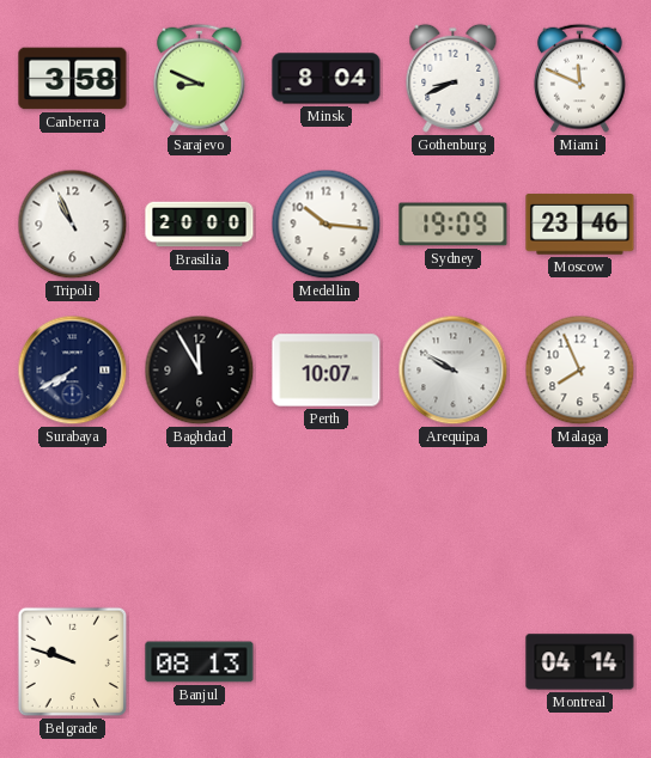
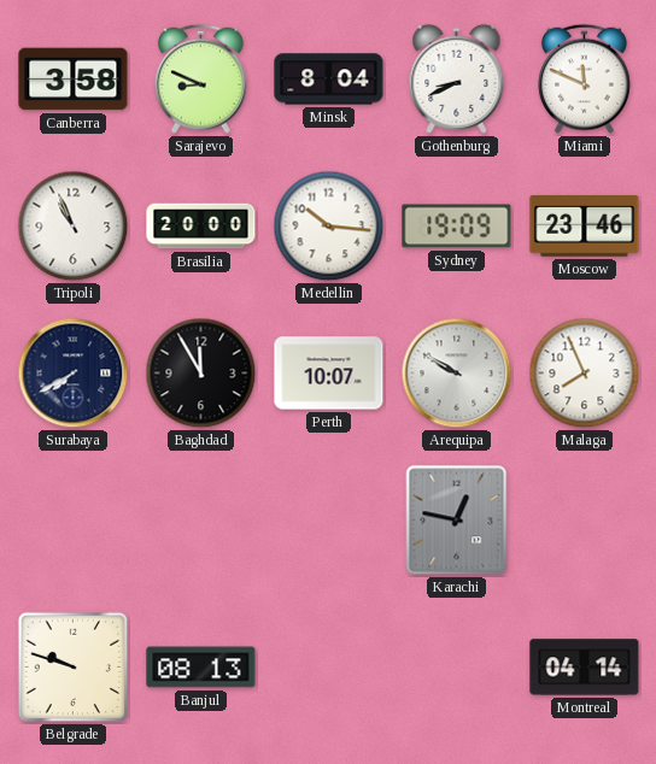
Karachi: none -> 12:47 (457, 521)
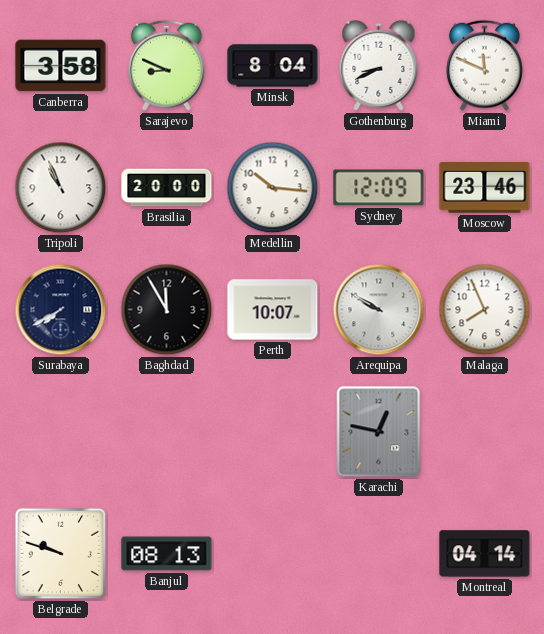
Sydney: 19:09 -> 12:09 (379, 188)
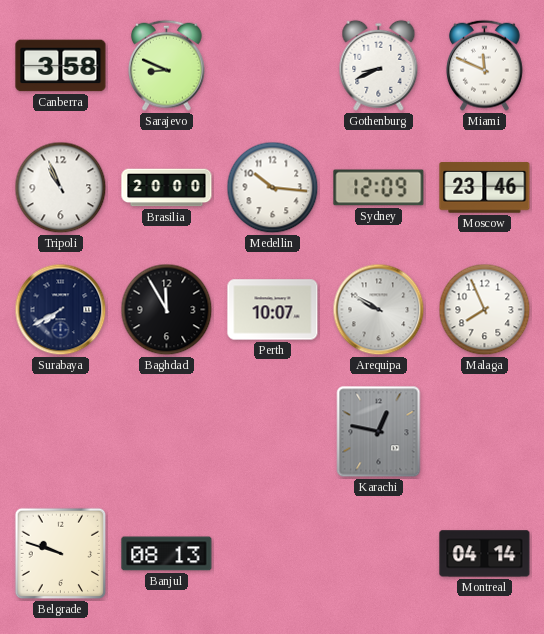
Minsk: 8:04 -> none (273, 66)
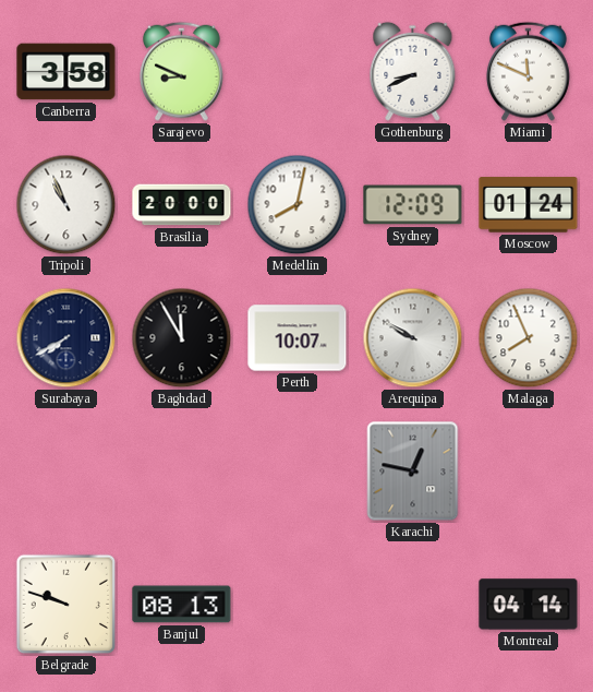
Medellin: 10:16 -> 8:02 (298, 205)
Moscow: 23:46 -> 01:24 (529, 205)
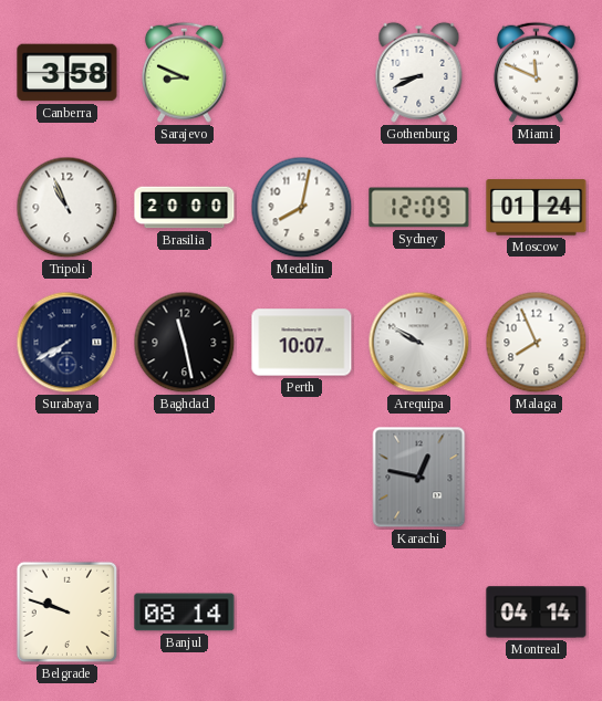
Baghdad: 11:55 -> 11:28 (185, 343)
Banjul: 08:13 -> 08:14 (185, 613)
